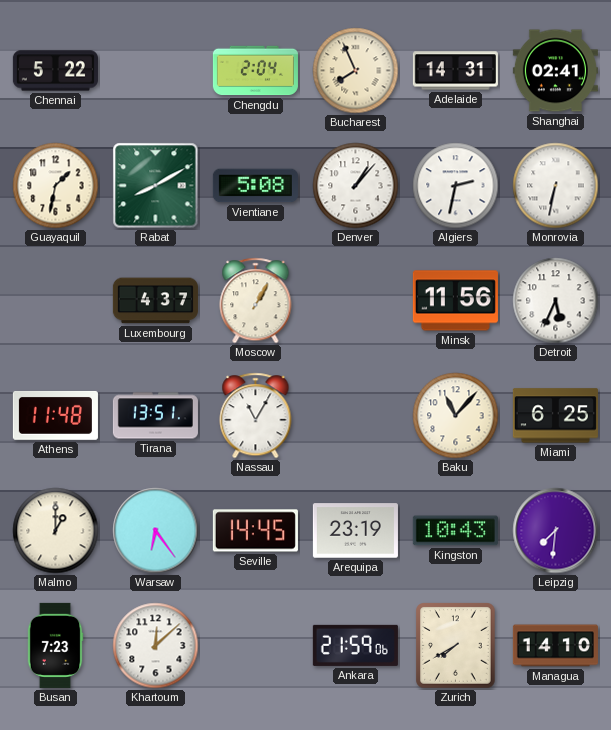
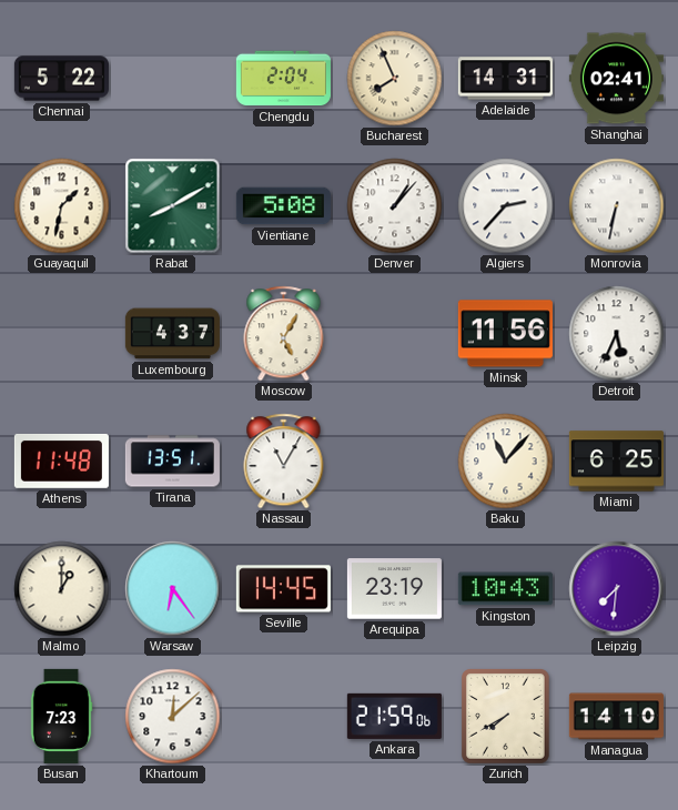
Algiers: 2:32 -> 2:37 (506, 206)
Moscow: 1:05 -> 5:05 (284, 334)
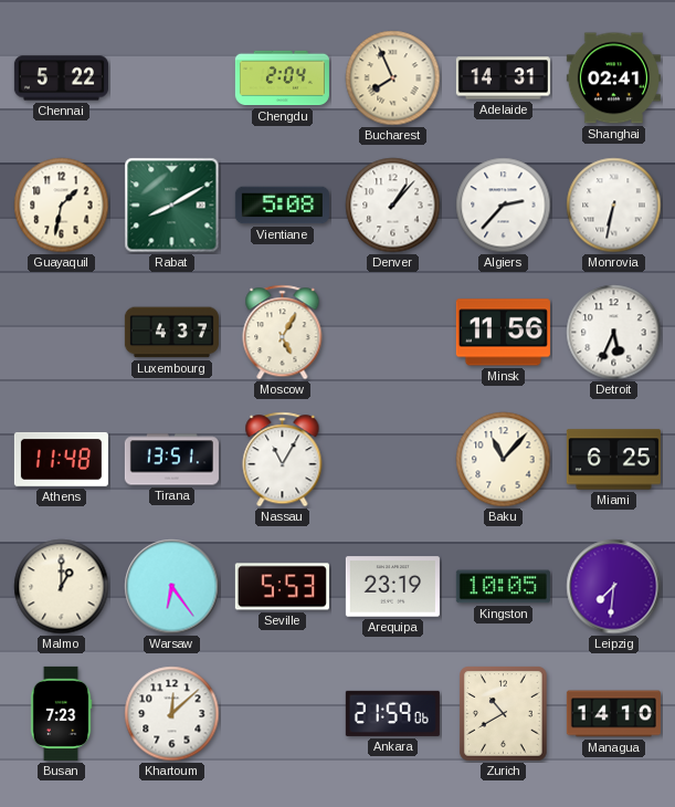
Seville: 14:45 -> 5:53 (282, 587)
Kingston: 10:43 -> 10:05 (503, 587)
Zurich: 7:40 -> 10:40 (504, 714)
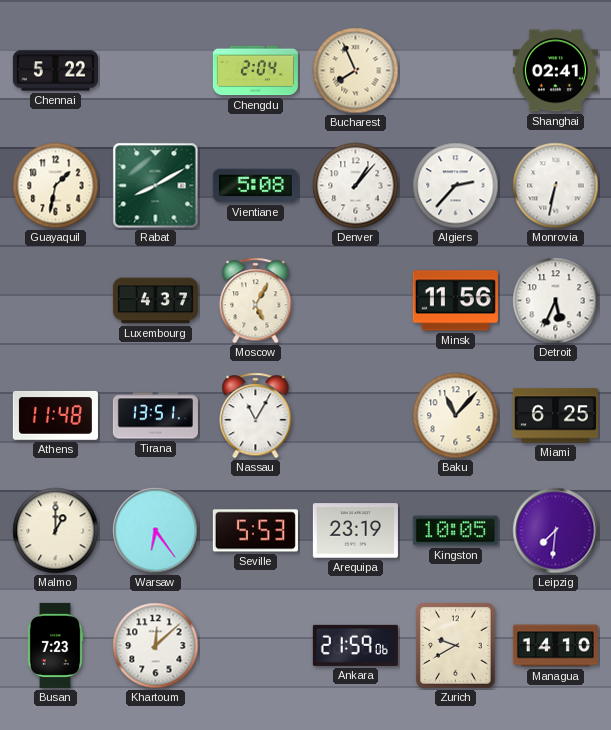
Adelaide: 14:31 -> none (503, 78)
Zurich: 10:40 -> 9:40 (456, 646)
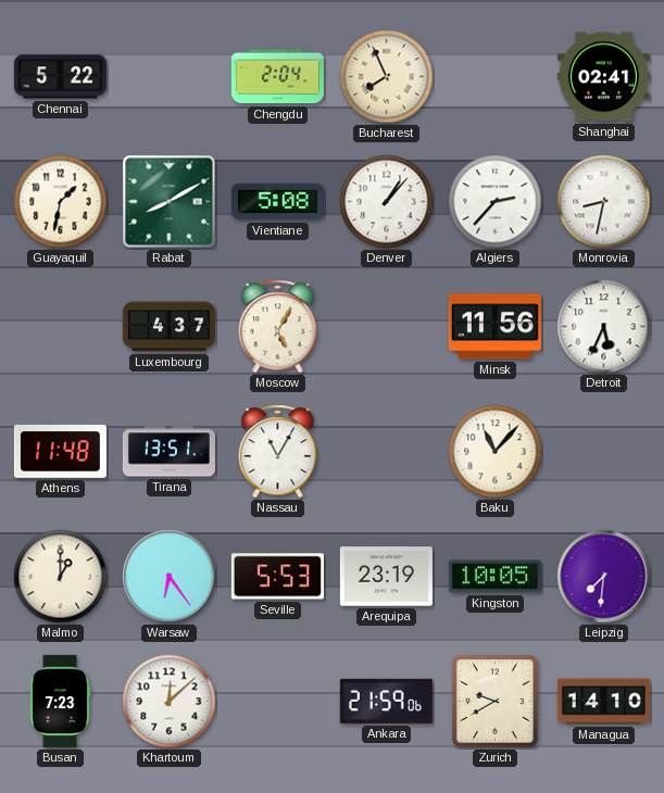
Monrovia: 6:32 -> 8:32 (604, 202)
Miami: 6:25 -> none (555, 416)
